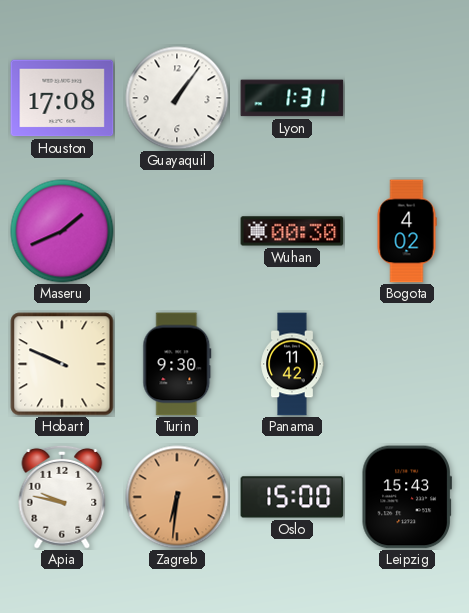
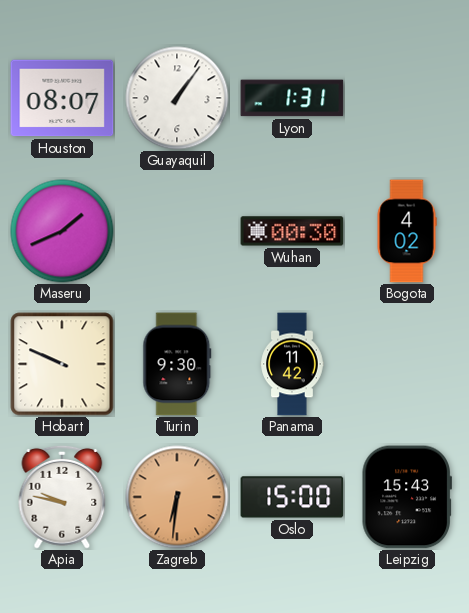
Houston: 17:08 -> 08:07 (62, 98)
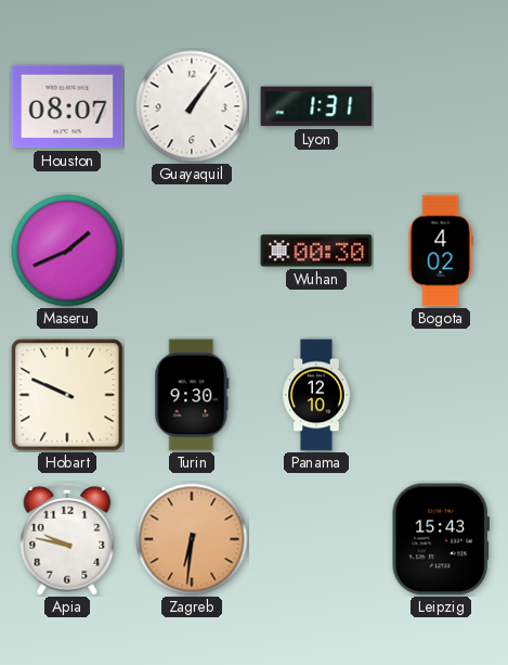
Panama: 11:42 -> 12:10 (316, 395)
Oslo: 15:00 -> none (292, 497)
